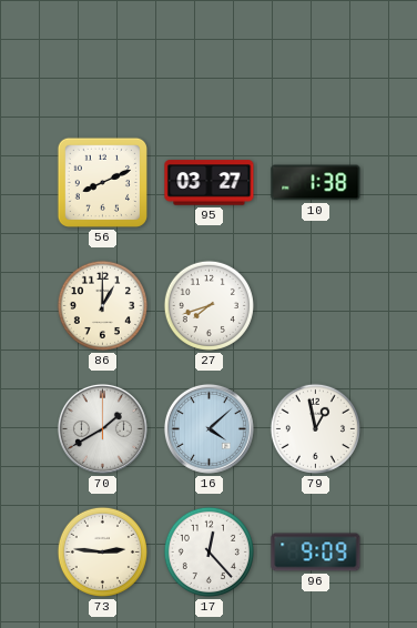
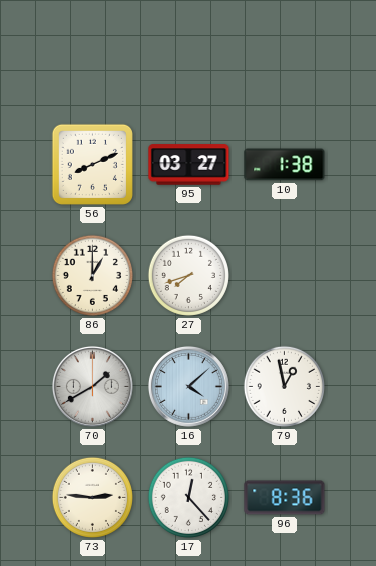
96: 9:09 -> 8:36 (285, 498)
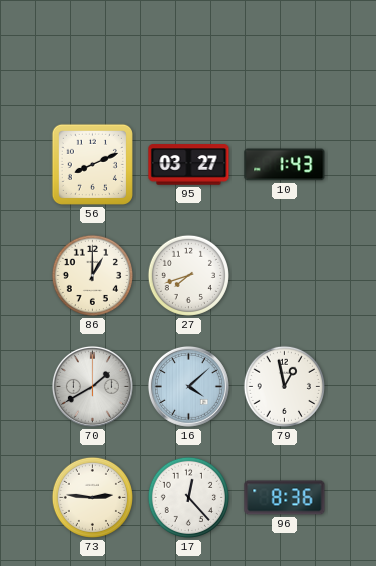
10: 1:38 -> 1:43 (285, 165)
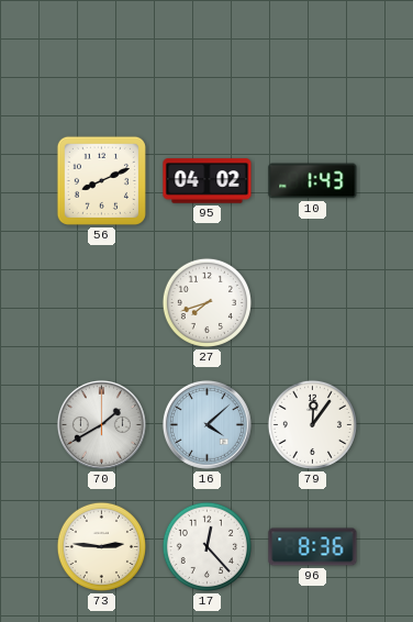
95: 03:27 -> 04:02 (208, 181)
86: 1:00 -> none (92, 275)
79: 12:58 -> 12:06 (312, 424)
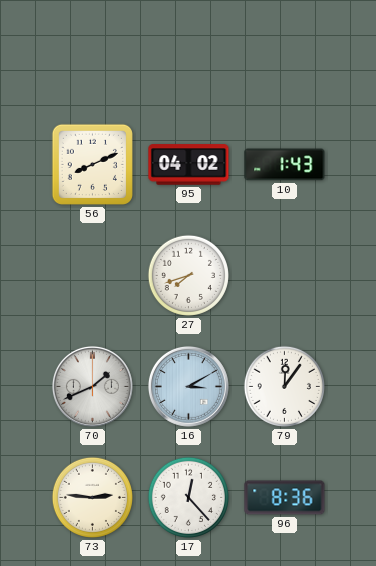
70: 1:40 -> 1:41 (92, 386)
16: 4:08 -> 3:10 (188, 386)
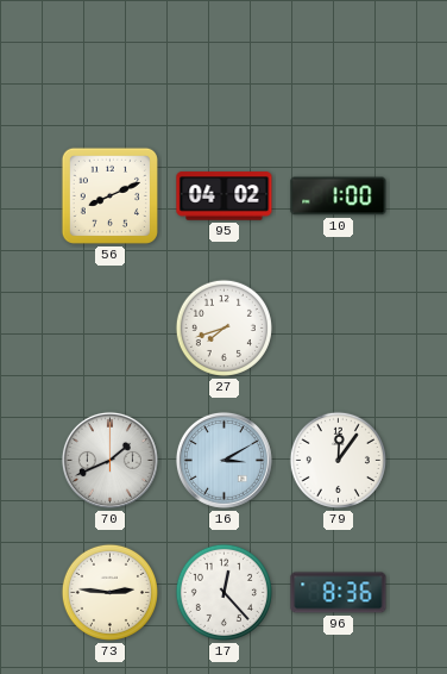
10: 1:43 -> 1:00 (339, 196)
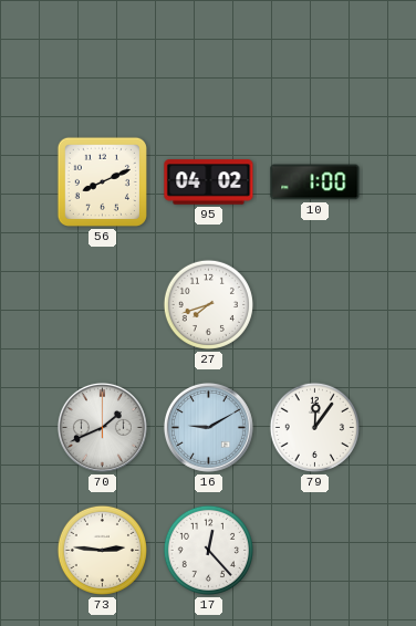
16: 3:10 -> 9:10 (208, 427)
96: 8:36 -> none (339, 593)
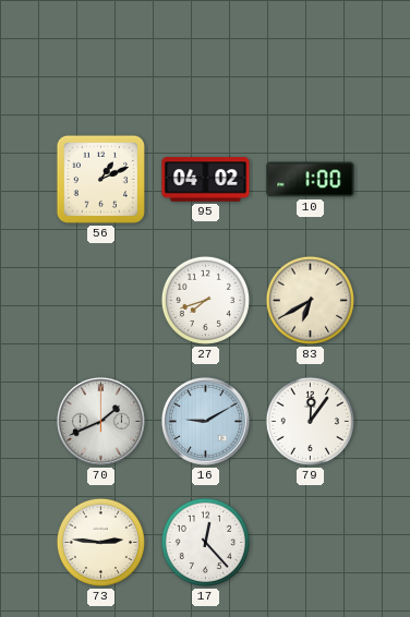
56: 8:11 -> 1:11 (100, 179)
83: none -> 6:40 (310, 300)
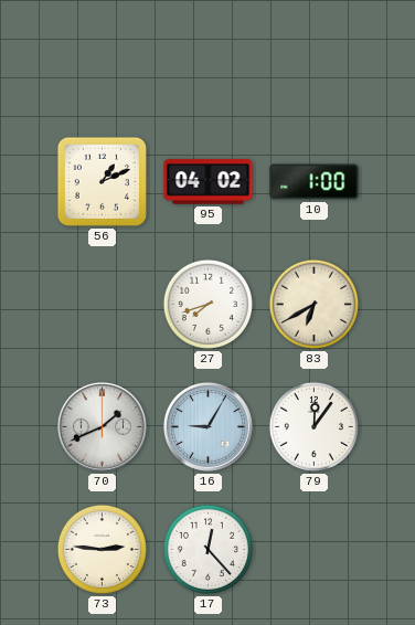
16: 9:10 -> 9:05 (208, 426)
